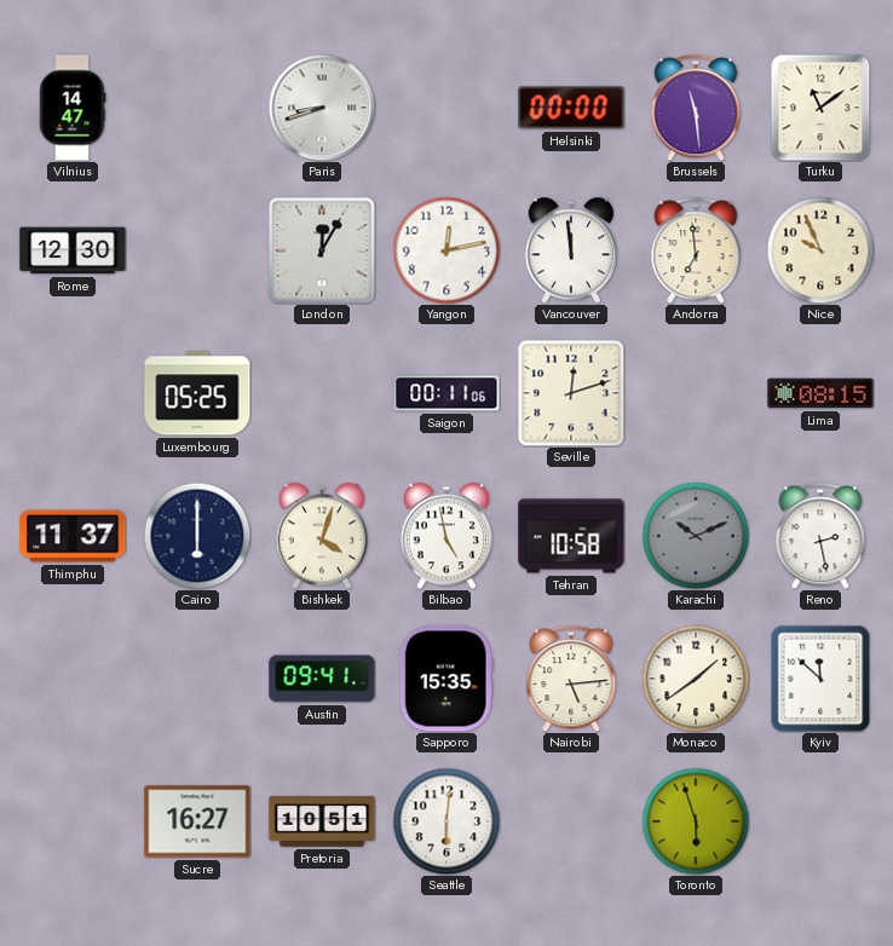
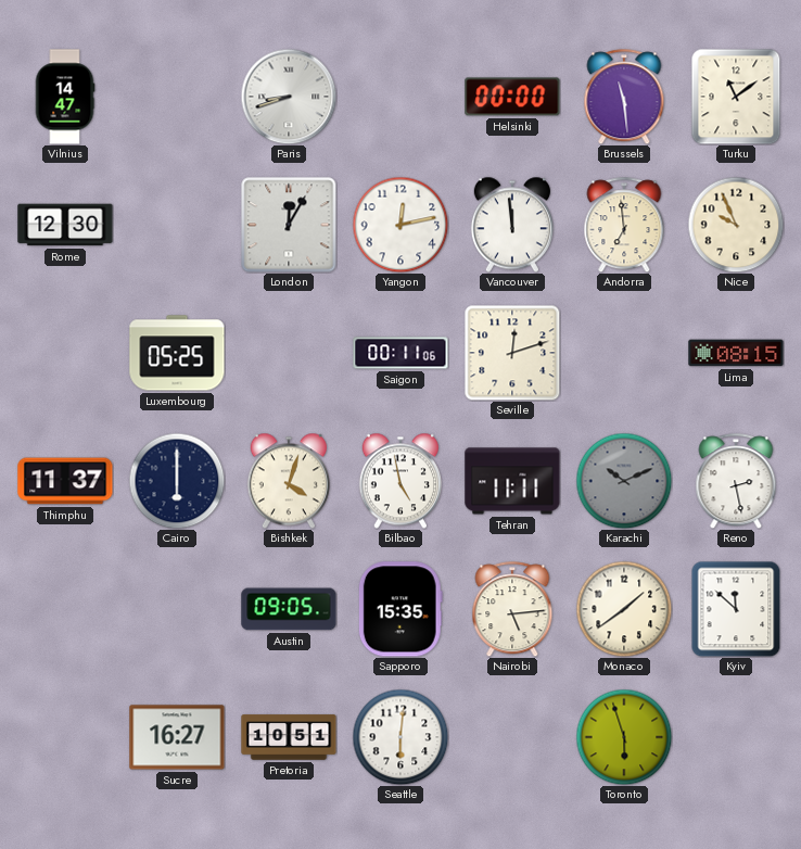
Tehran: 10:58 -> 11:11 (512, 481)
Austin: 09:41 -> 09:05 (289, 609)
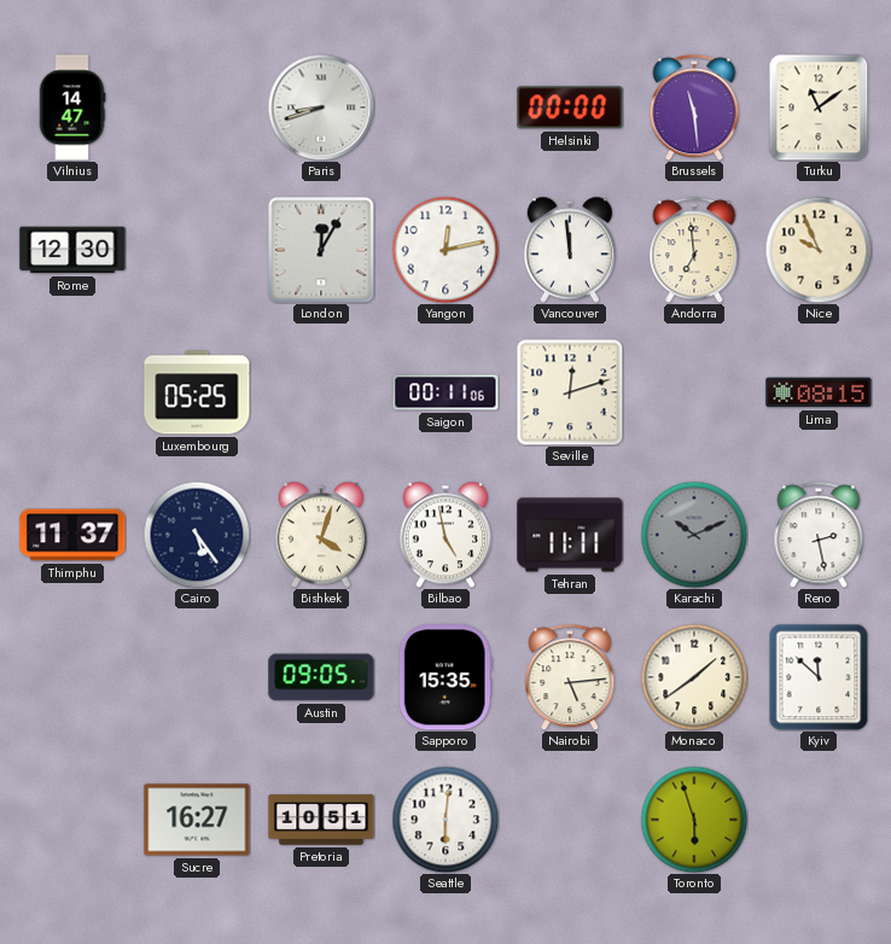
Cairo: 6:00 -> 5:24 (197, 535)
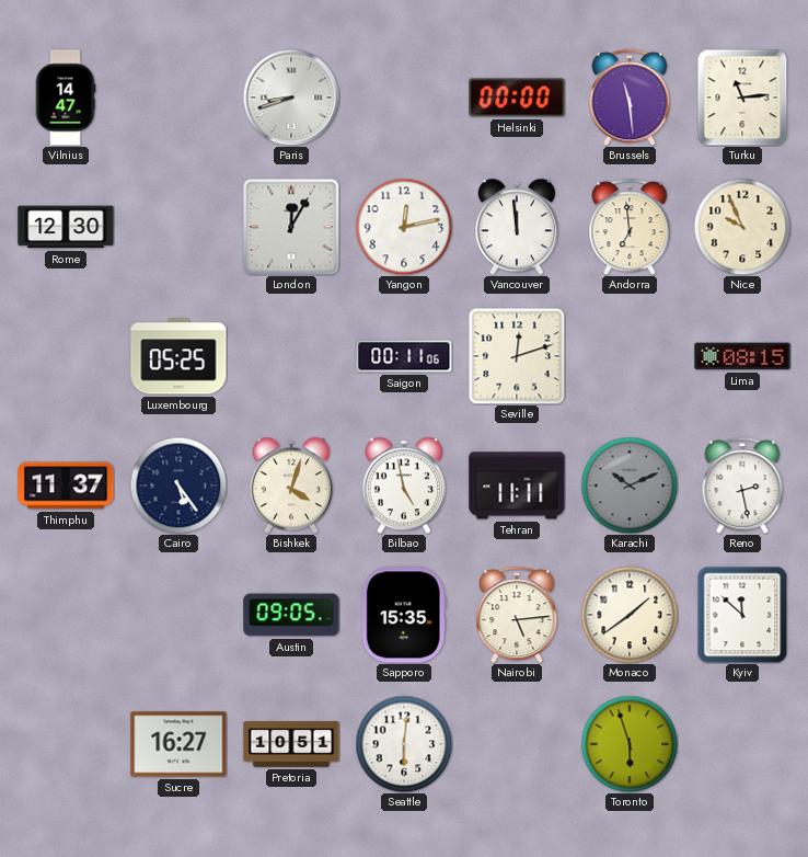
Turku: 11:09 -> 11:14 (742, 98)
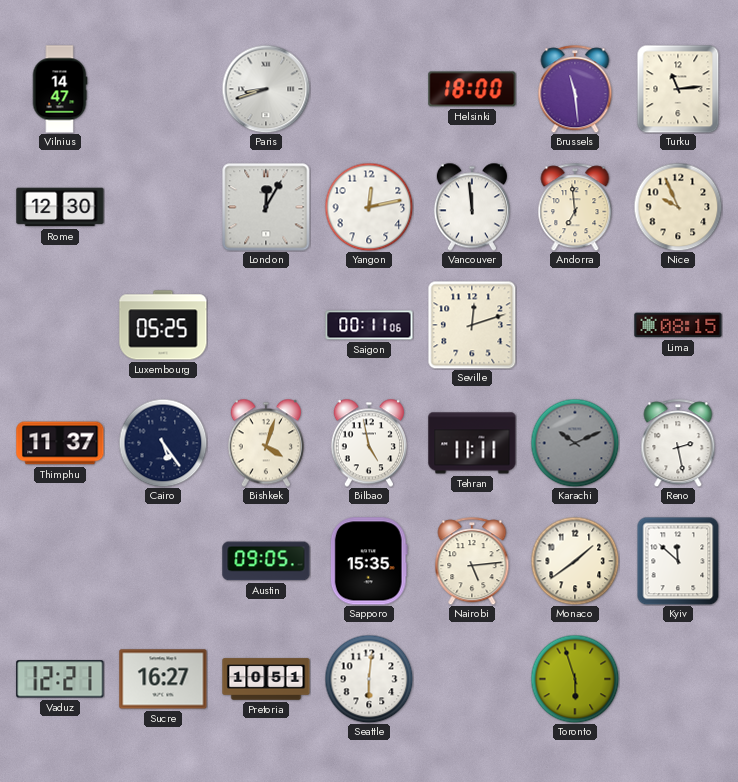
Helsinki: 00:00 -> 18:00 (472, 89)
Vaduz: none -> 12:21 (60, 679)
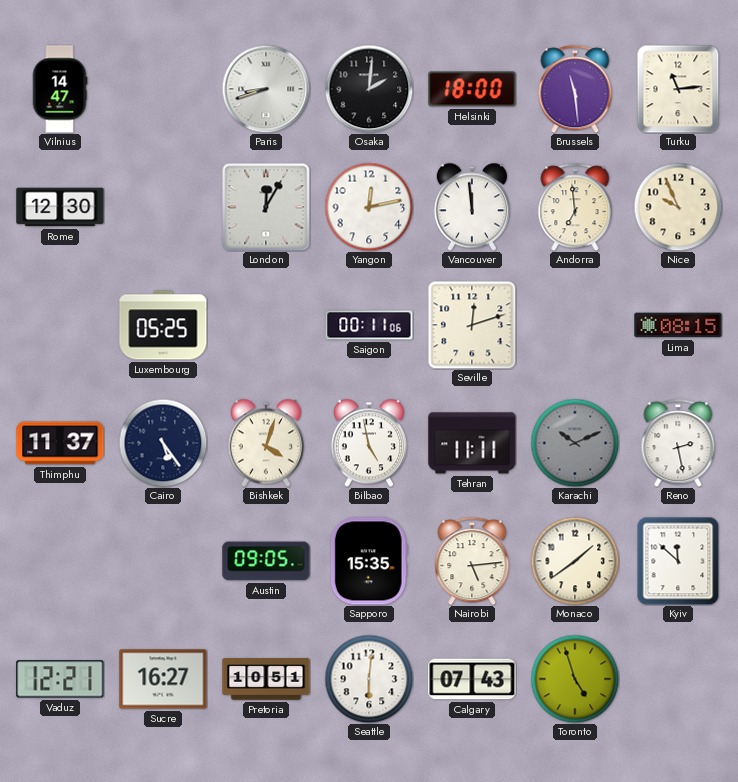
Osaka: none -> 2:01 (369, 89)
Calgary: none -> 07:43 (472, 679)
Toronto: 5:57 -> 4:57 (575, 679)
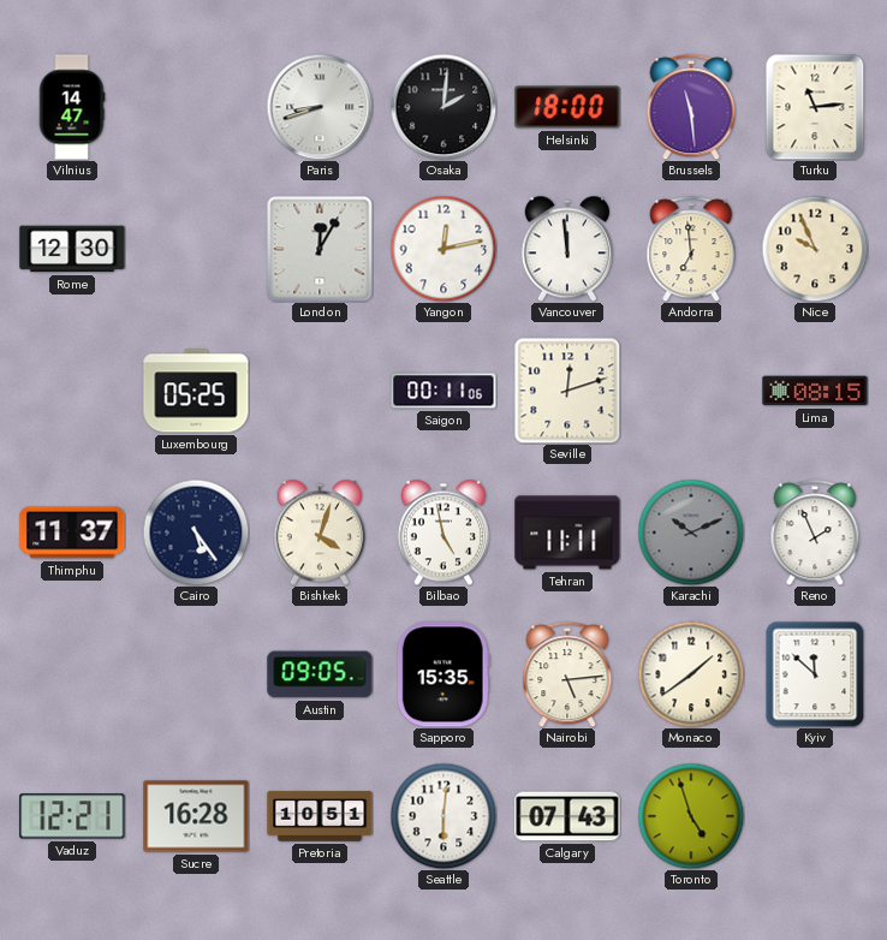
Reno: 2:28 -> 1:56 (815, 533)
Sucre: 16:27 -> 16:28 (196, 816)
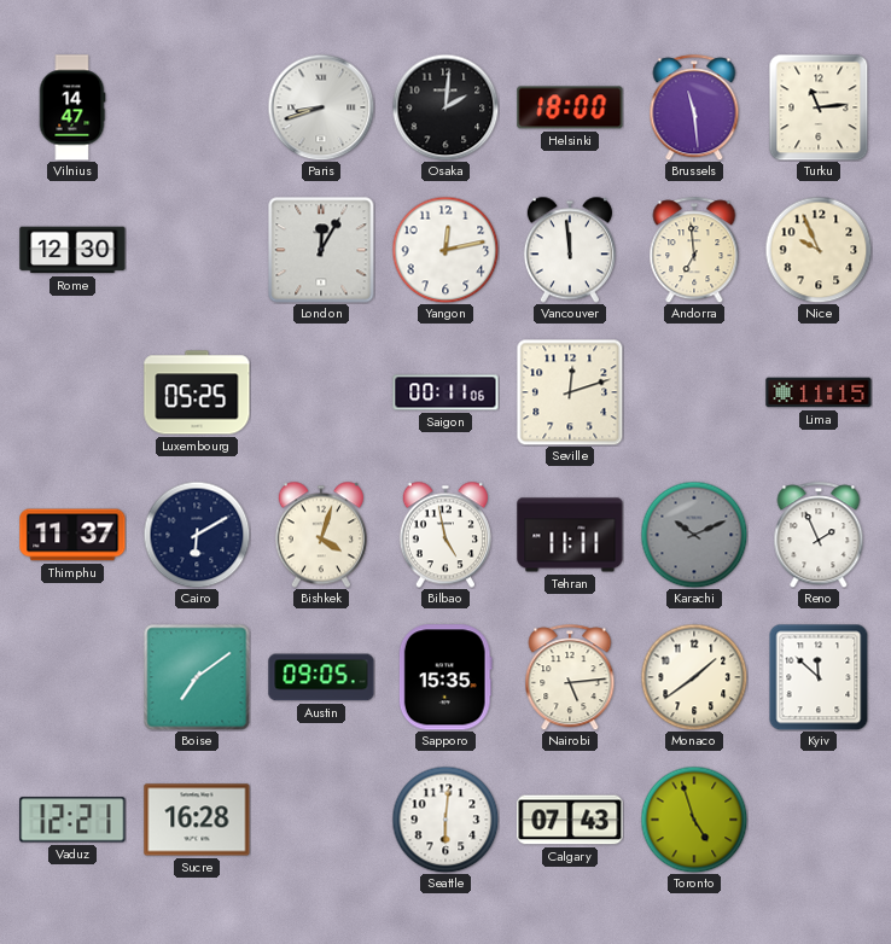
Lima: 08:15 -> 11:15 (819, 392)
Cairo: 5:24 -> 6:10 (197, 535)
Boise: none -> 7:09 (197, 677)
Pretoria: 10:51 -> none (320, 816)
